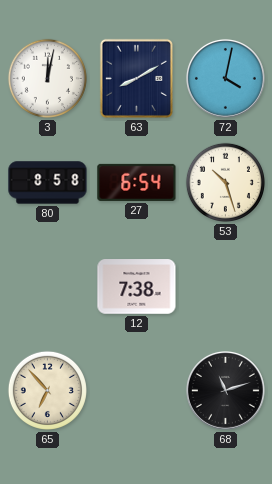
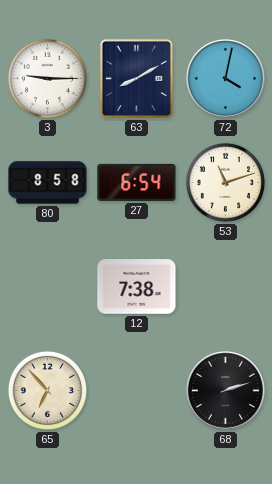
3: 12:02 -> 9:15 (47, 78)
53: 10:27 -> 11:12 (225, 182)
68: 11:12 -> 2:12 (226, 391)
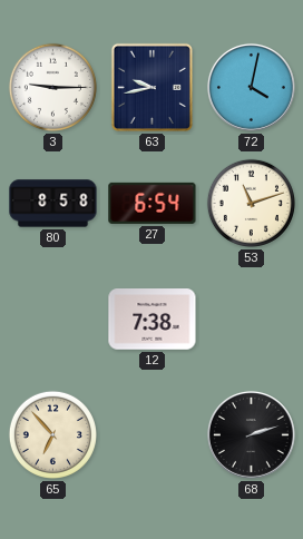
63: 8:10 -> 9:43 (151, 87)
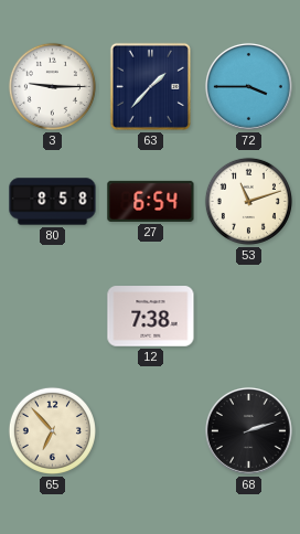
63: 9:43 -> 1:37 (150, 86)
72: 4:02 -> 3:45 (249, 87)
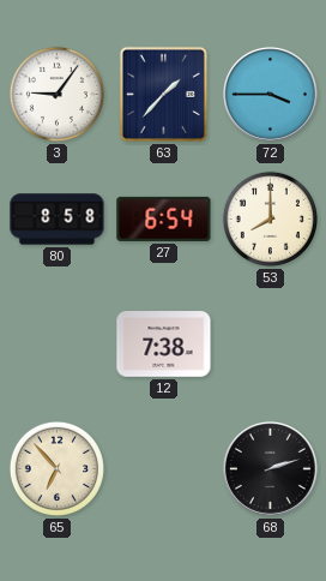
3: 9:15 -> 9:06 (56, 94)
53: 11:12 -> 8:00 (270, 218)
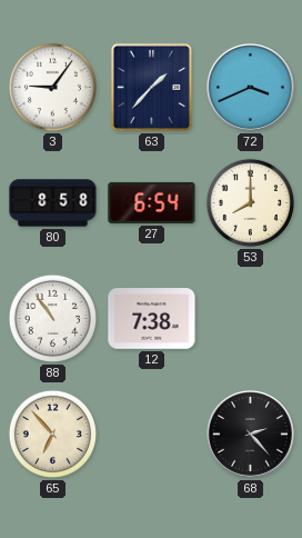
72: 3:45 -> 3:41 (251, 88)
88: none -> 10:54 (52, 318)
68: 2:12 -> 2:23 (251, 435)
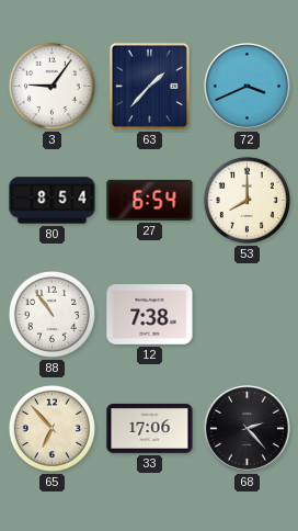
80: 8:58 -> 8:54 (53, 201)
33: none -> 17:06 (150, 428)
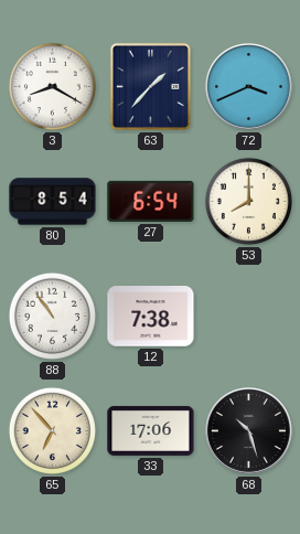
3: 9:06 -> 8:20 (52, 86)
68: 2:23 -> 10:27 (249, 431)
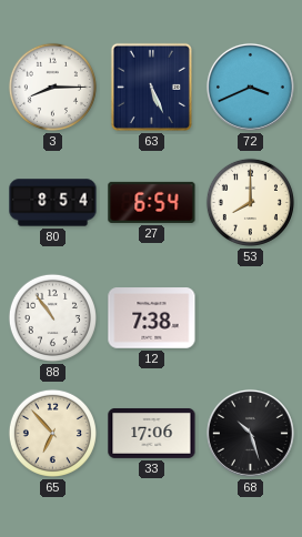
3: 8:20 -> 8:15 (52, 87)
63: 1:37 -> 5:26 (151, 87)
